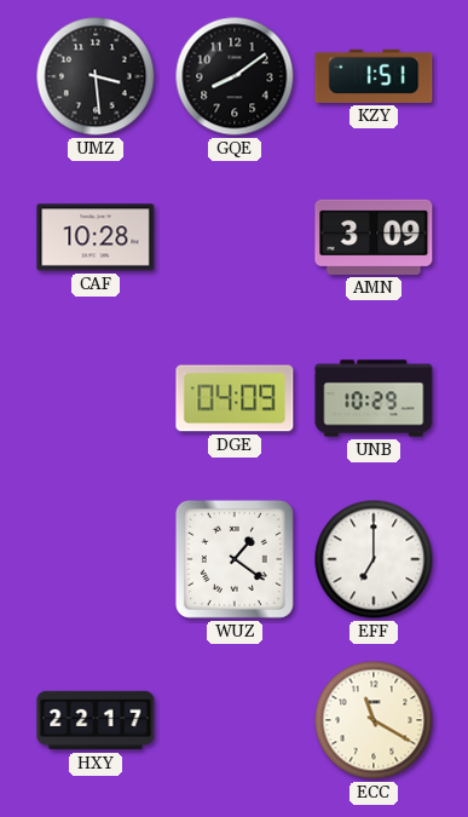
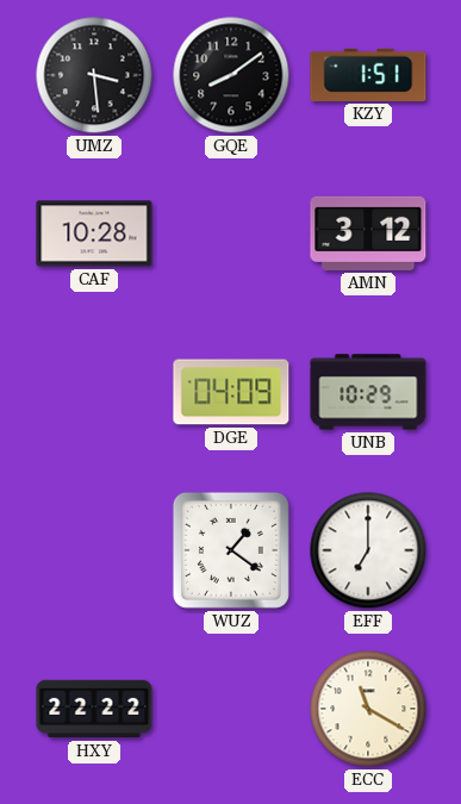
AMN: 3:09 -> 3:12 (368, 233)
HXY: 22:17 -> 22:22 (94, 709)
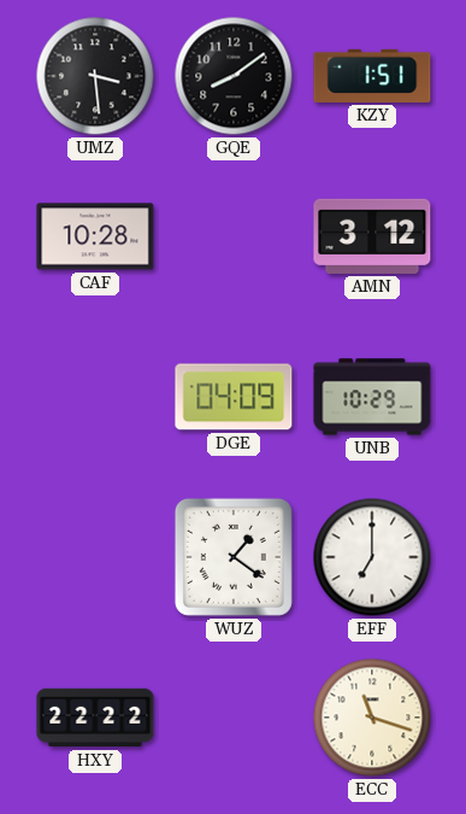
ECC: 11:20 -> 11:18 (372, 718)
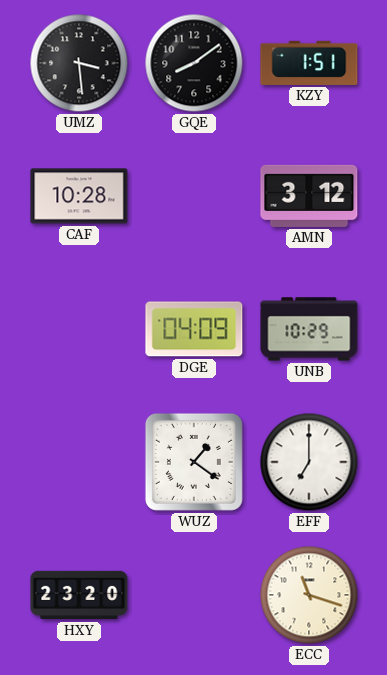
HXY: 22:22 -> 23:20 (79, 595)
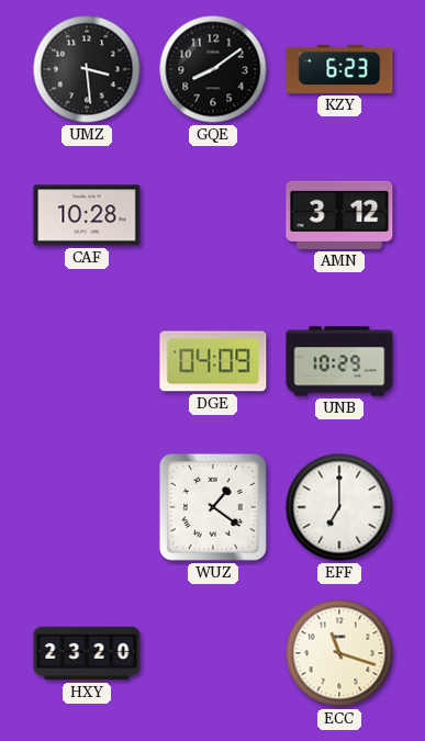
KZY: 1:51 -> 6:23 (339, 69)
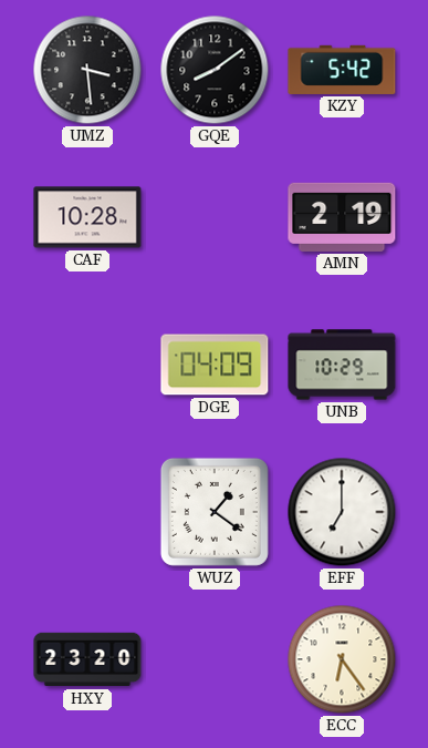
KZY: 6:23 -> 5:42 (342, 70)
AMN: 3:12 -> 2:19 (342, 217)
ECC: 11:18 -> 6:24 (342, 659)
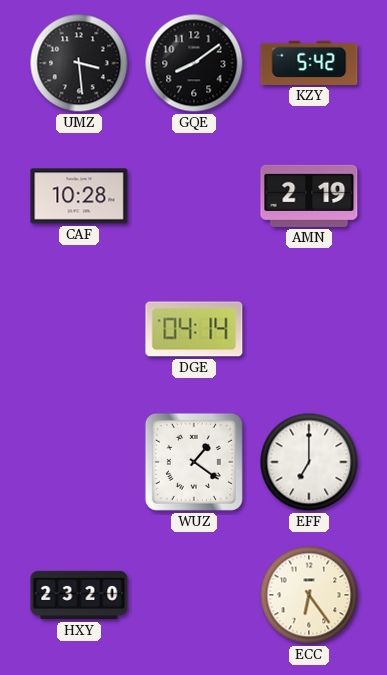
DGE: 04:09 -> 04:14 (194, 329)
UNB: 10:29 -> none (342, 365)
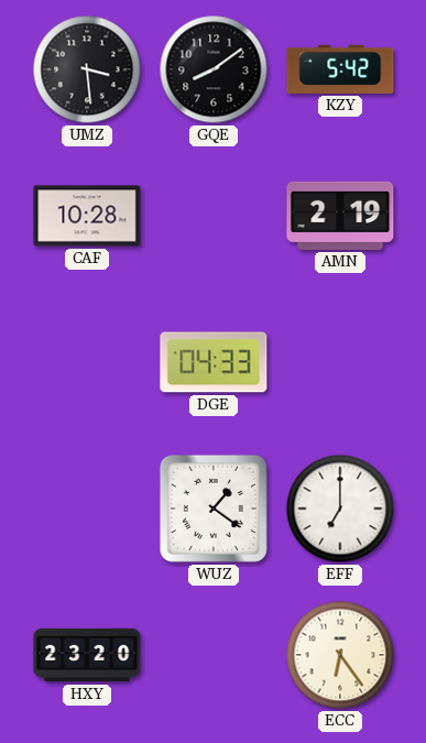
DGE: 04:14 -> 04:33 (214, 362)
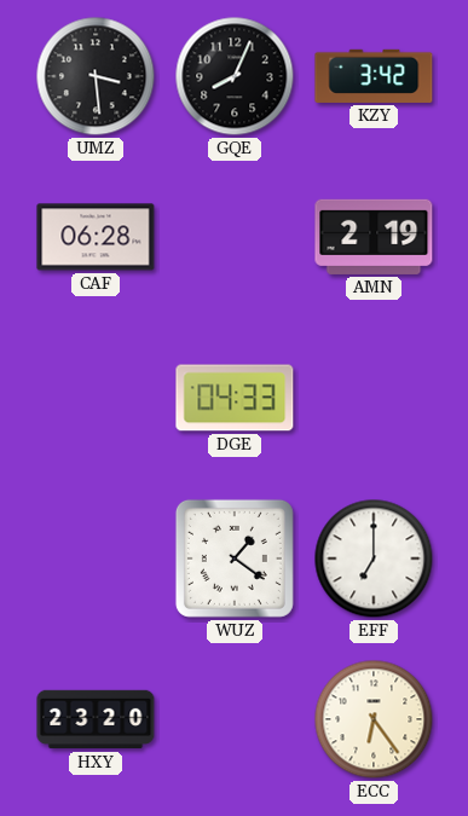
GQE: 8:09 -> 8:04 (235, 76)
KZY: 5:42 -> 3:42 (374, 76)
CAF: 10:28 -> 06:28 (96, 237)
